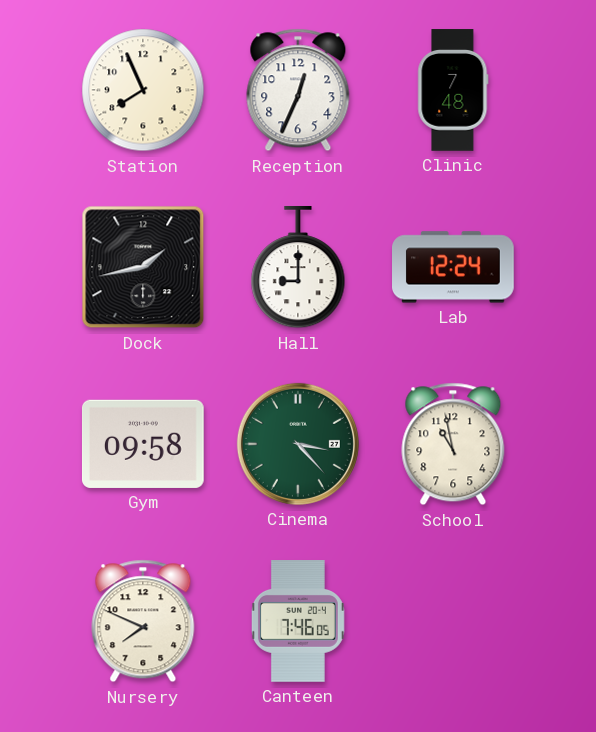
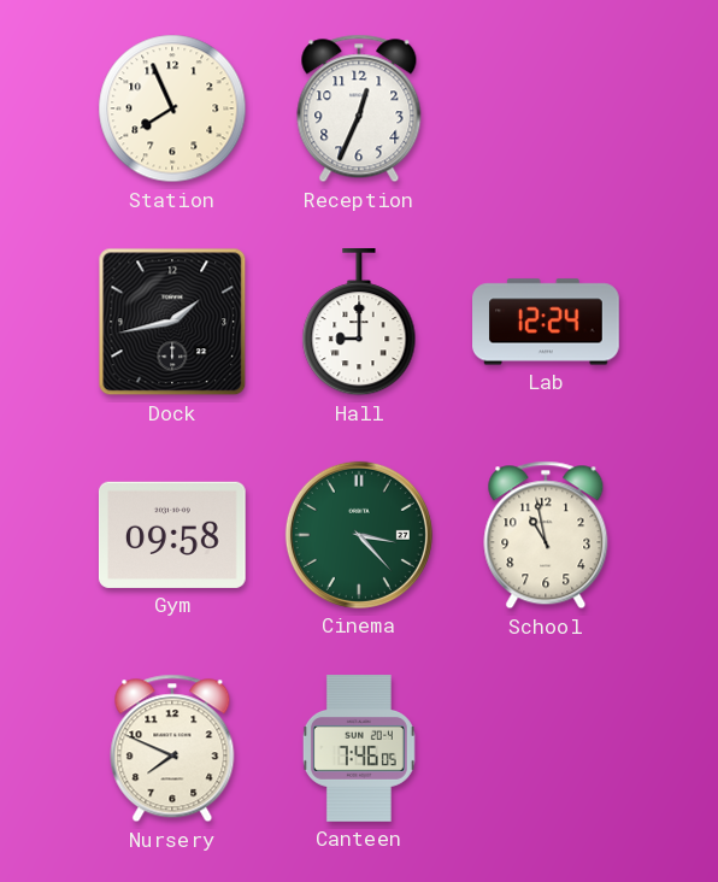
Clinic: 7:48 -> none (453, 90)
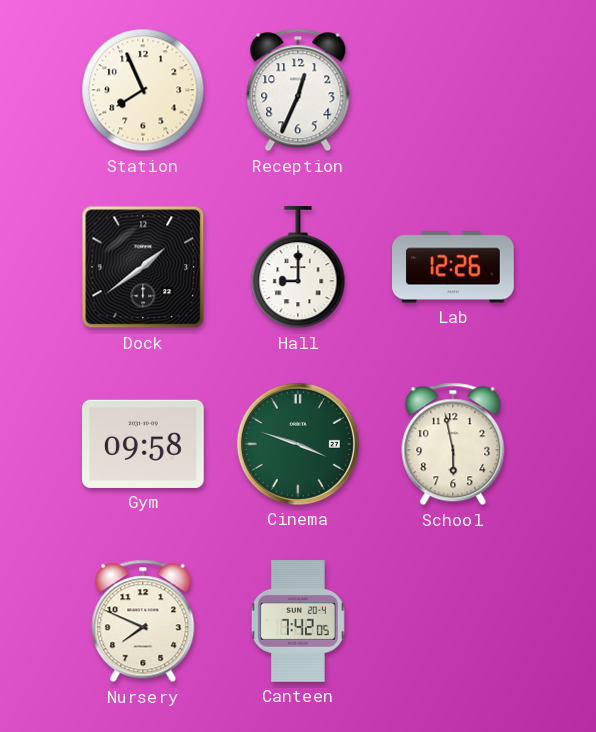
Dock: 1:43 -> 1:39 (143, 267)
Lab: 12:24 -> 12:26 (454, 267)
Cinema: 3:23 -> 3:48 (298, 444)
School: 10:58 -> 5:58 (453, 444)
Canteen: 7:46 -> 7:42 (298, 621)
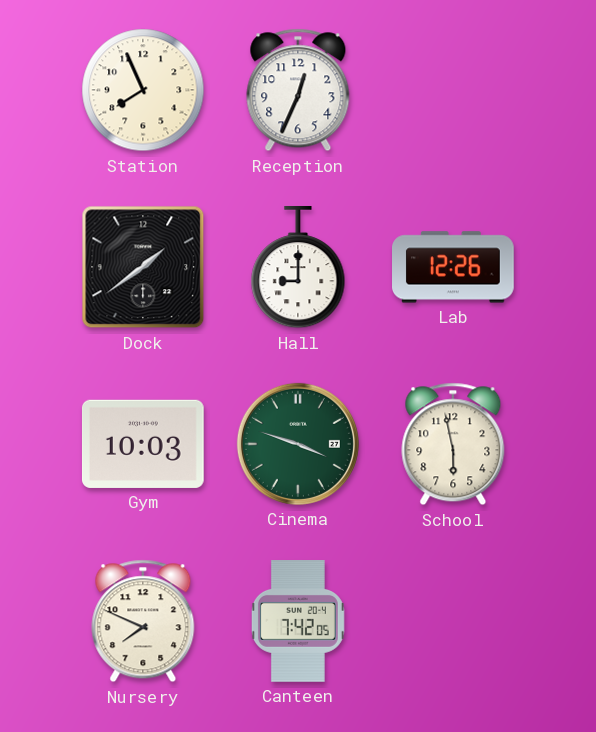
Gym: 09:58 -> 10:03 (143, 444)
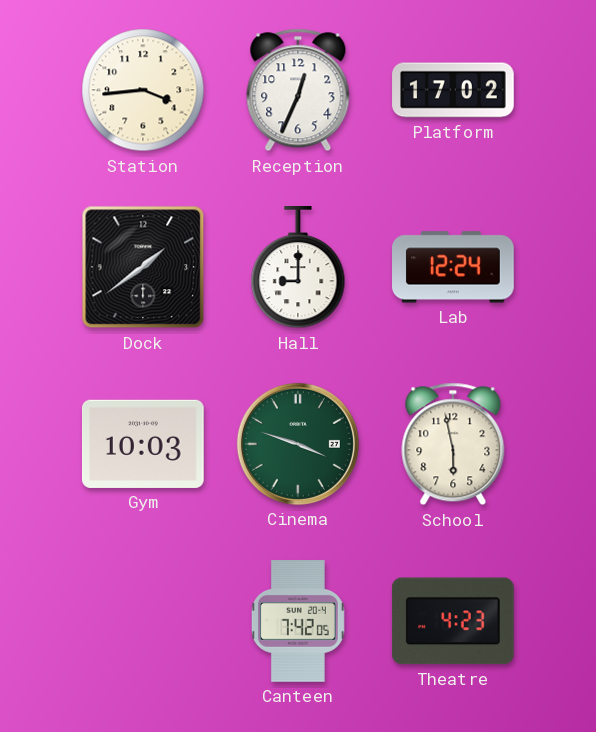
Station: 7:56 -> 3:44 (143, 90)
Platform: none -> 17:02 (453, 90)
Lab: 12:26 -> 12:24 (454, 267)
Nursery: 7:49 -> none (143, 621)
Theatre: none -> 4:23 (453, 621)
